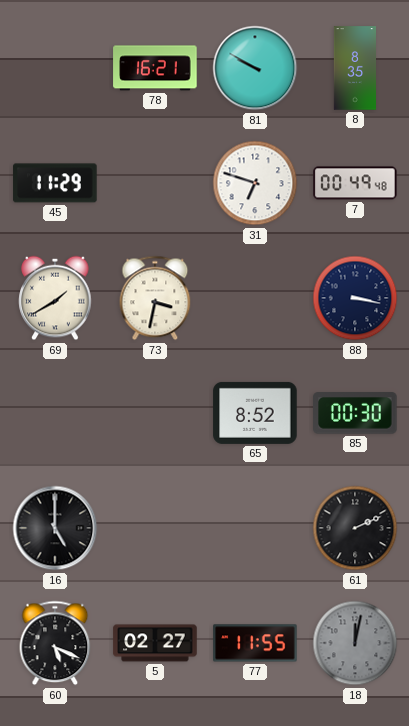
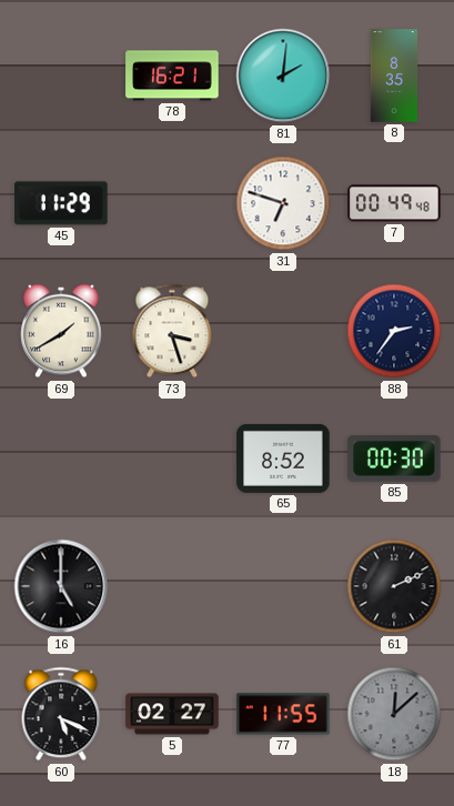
81: 9:50 -> 2:01 (283, 75)
73: 3:32 -> 3:27 (172, 331)
88: 3:17 -> 2:36 (394, 331)
18: 12:02 -> 12:08 (394, 714)
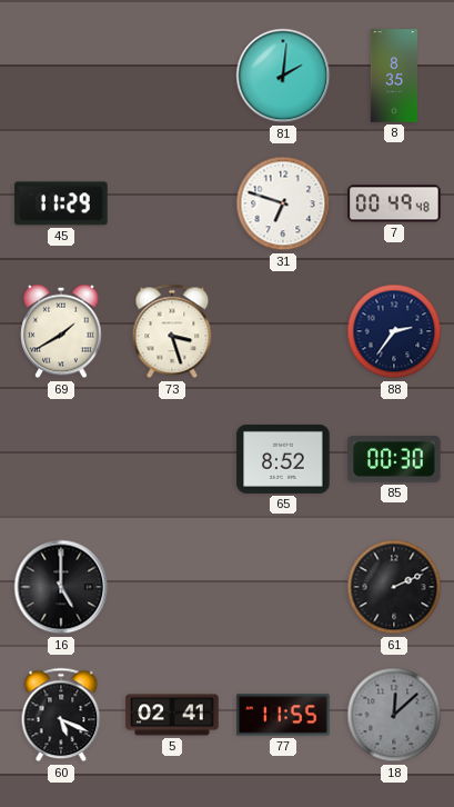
78: 16:21 -> none (172, 75)
5: 02:27 -> 02:41 (172, 715)
